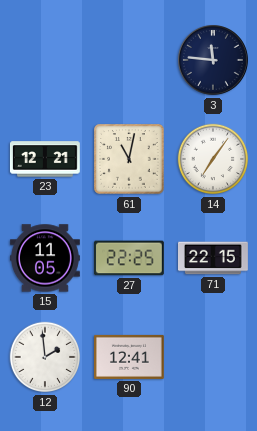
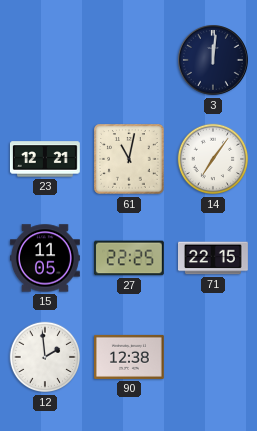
3: 11:46 -> 12:01 (213, 60)
90: 12:41 -> 12:38 (130, 357)
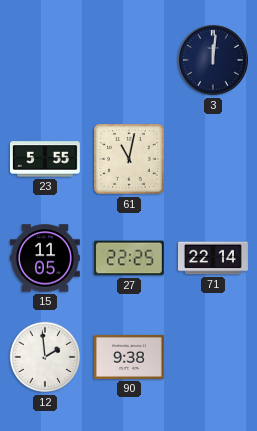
23: 12:21 -> 5:55 (45, 159)
14: 7:06 -> none (213, 159)
71: 22:15 -> 22:14 (214, 258)
90: 12:38 -> 9:38 (130, 357)
